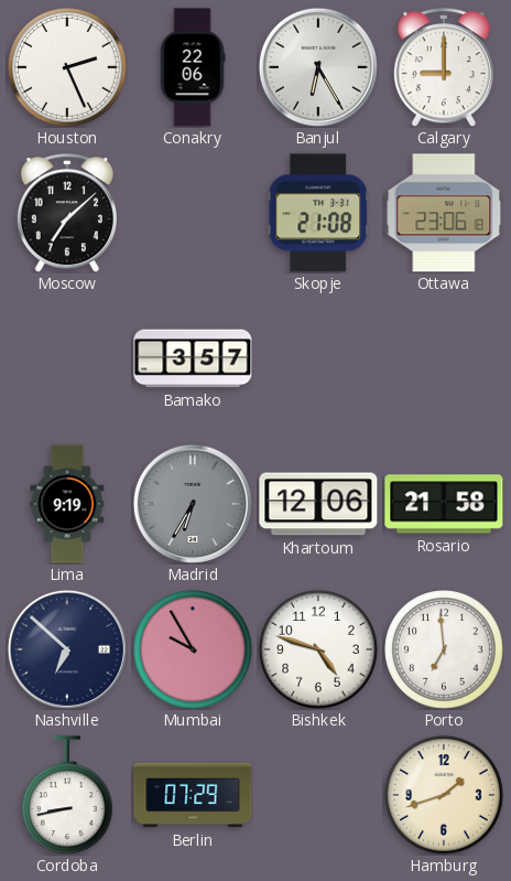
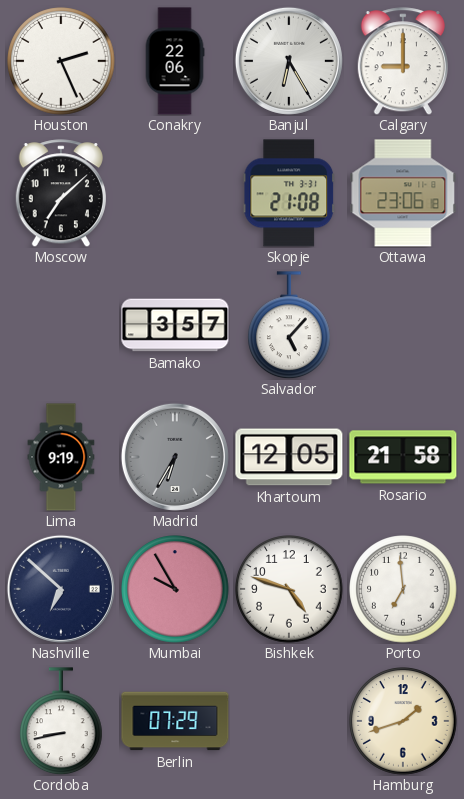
Salvador: none -> 5:07 (290, 325)
Khartoum: 12:06 -> 12:05 (289, 457)
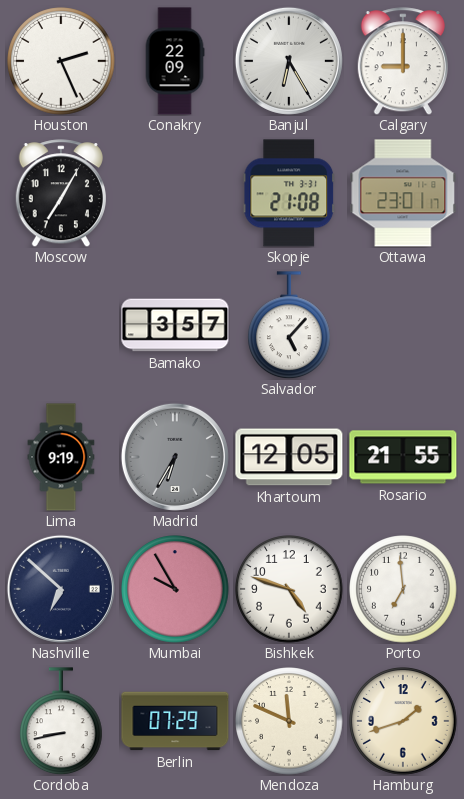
Conakry: 22:06 -> 22:09 (175, 61)
Moscow: 7:08 -> 7:05 (61, 193)
Ottawa: 23:06 -> 23:01 (403, 193)
Rosario: 21:58 -> 21:55 (403, 457)
Mendoza: none -> 11:49 (289, 721)
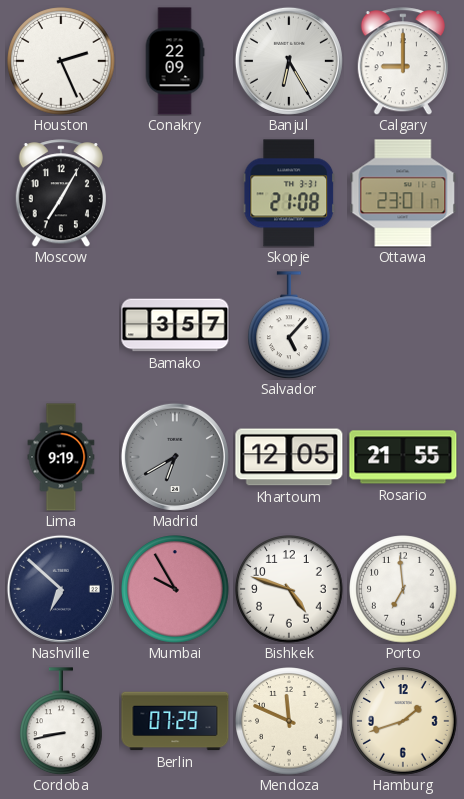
Madrid: 6:35 -> 6:40 (175, 457)
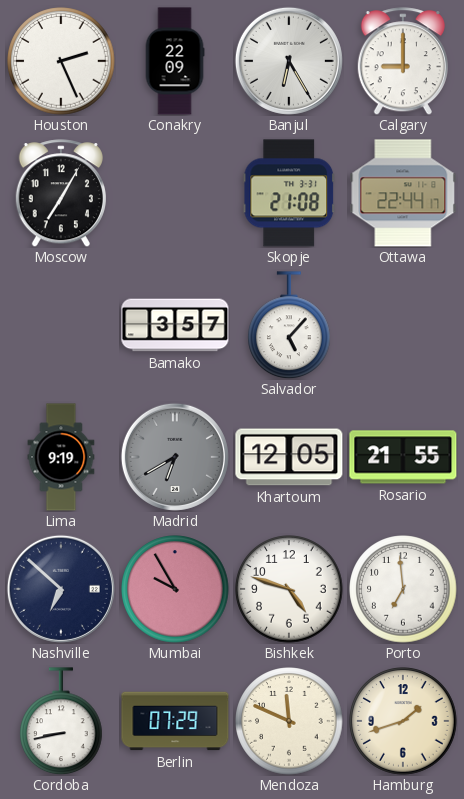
Ottawa: 23:01 -> 22:44 (403, 193)
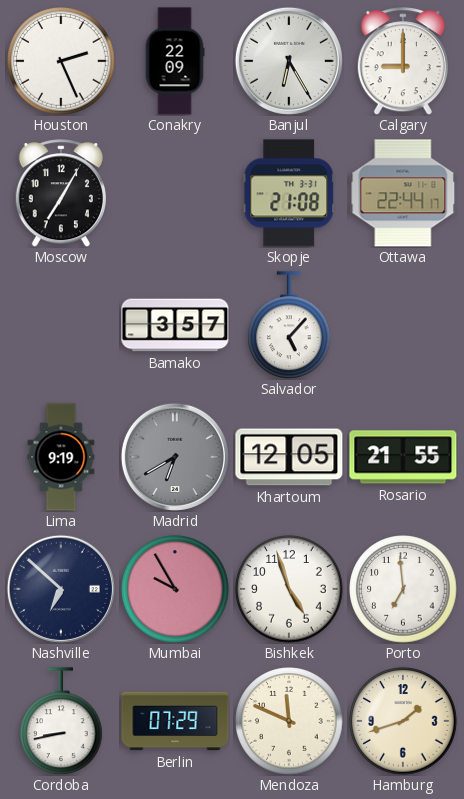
Bishkek: 4:48 -> 4:57 (289, 589)
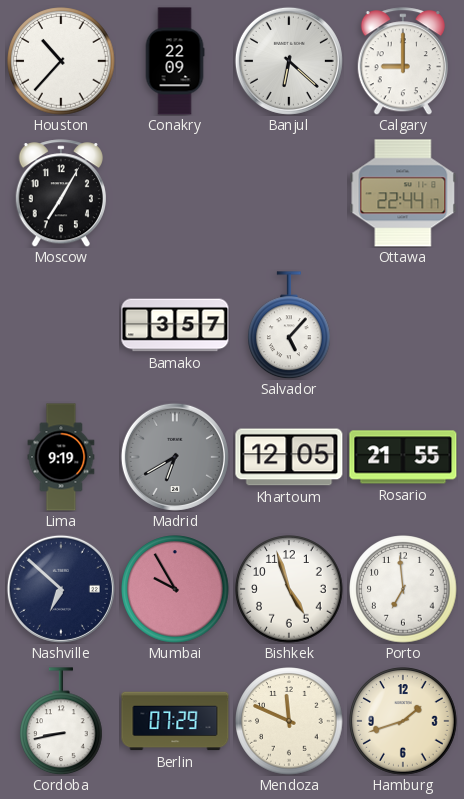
Houston: 2:26 -> 10:37 (61, 61)
Banjul: 6:25 -> 6:22 (289, 61)
Skopje: 21:08 -> none (289, 193)
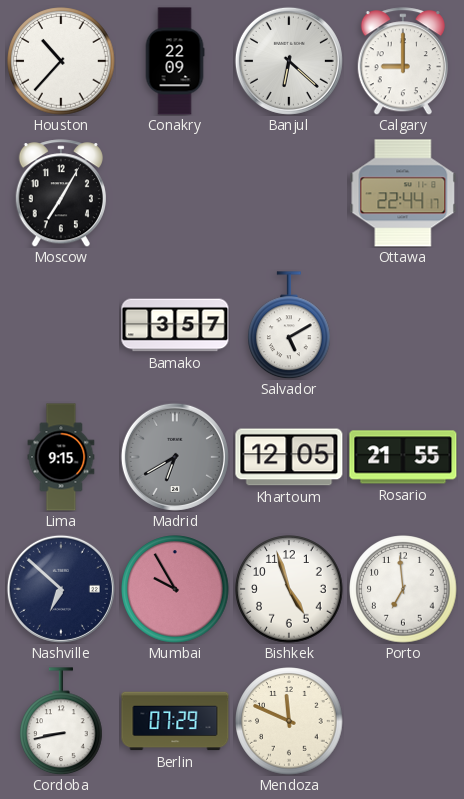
Salvador: 5:07 -> 5:10 (290, 325)
Lima: 9:19 -> 9:15 (61, 457)
Hamburg: 1:42 -> none (403, 721)
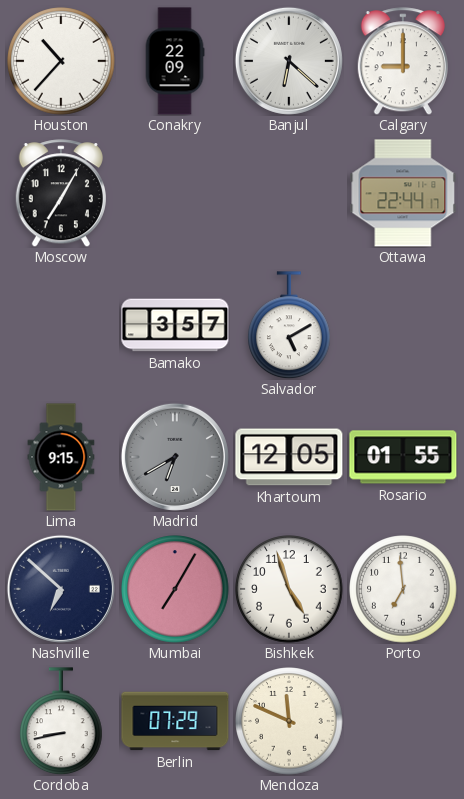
Rosario: 21:55 -> 01:55 (403, 457)
Mumbai: 9:55 -> 7:05 (175, 589)
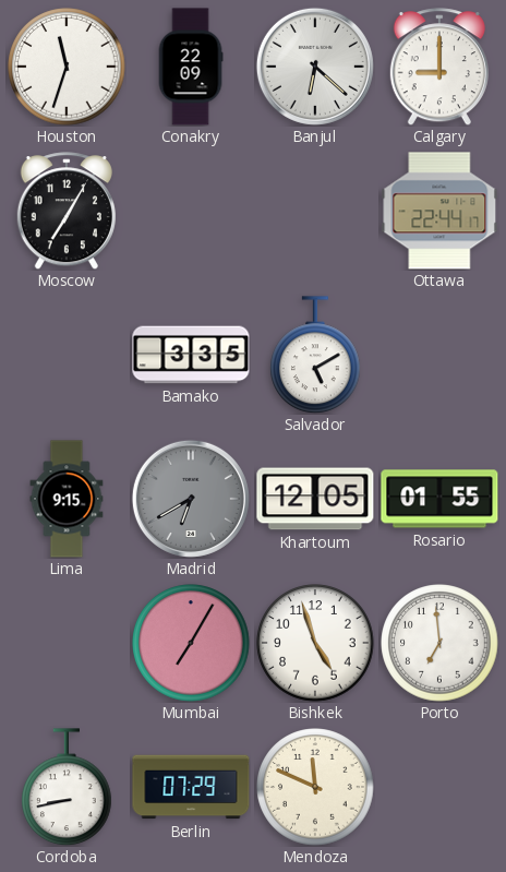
Houston: 10:37 -> 11:33 (67, 67)
Bamako: 3:57 -> 3:35 (191, 355)
Nashville: 6:52 -> none (61, 589)
